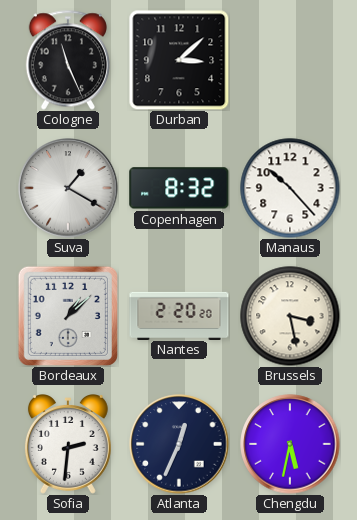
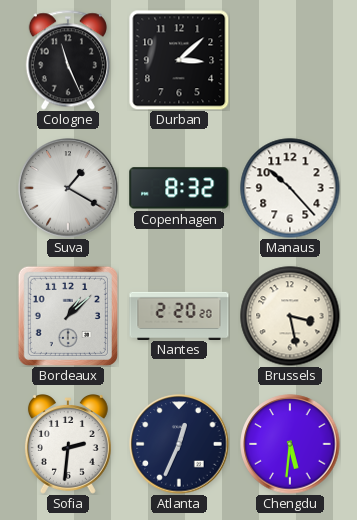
Chengdu: 5:32 -> 5:31 (290, 444)
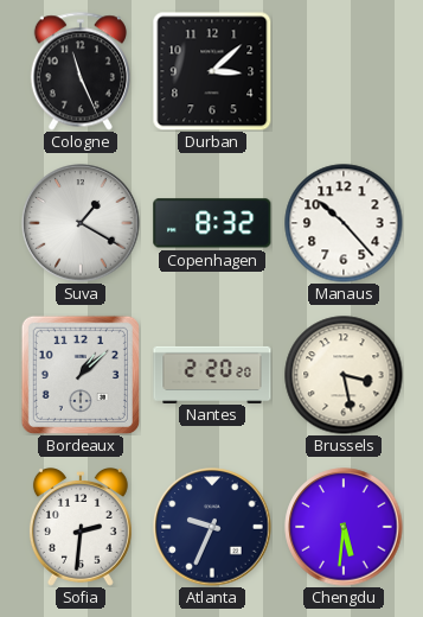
Atlanta: 12:34 -> 9:34 (212, 527)
